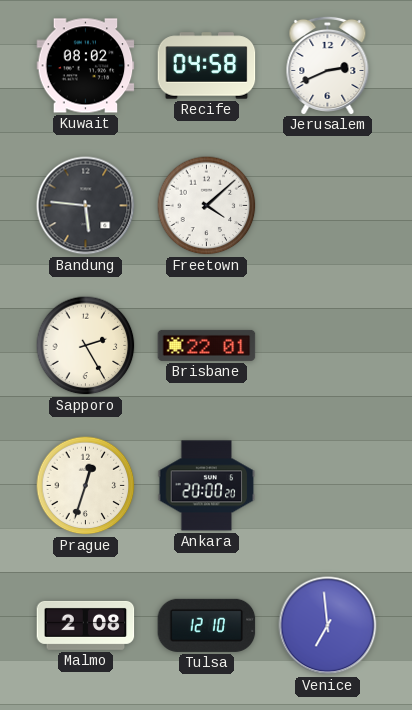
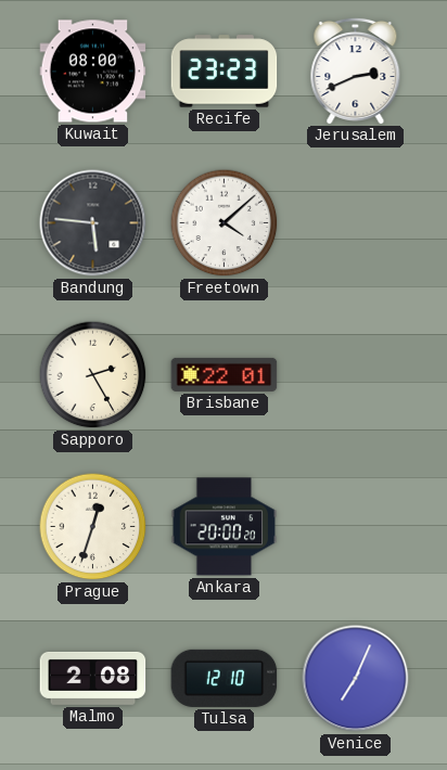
Kuwait: 08:02 -> 08:00 (93, 72)
Recife: 04:58 -> 23:23 (225, 72)
Venice: 6:59 -> 7:04 (356, 679)
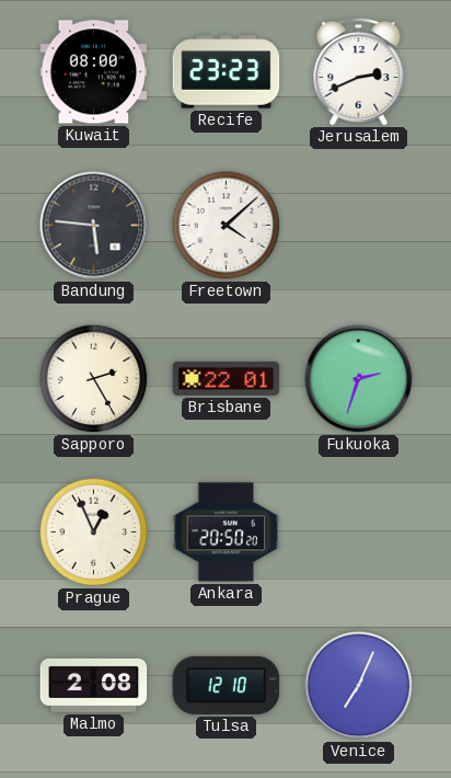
Fukuoka: none -> 2:33 (359, 379)
Prague: 12:33 -> 12:56 (94, 533)
Ankara: 20:00 -> 20:50 (227, 533)
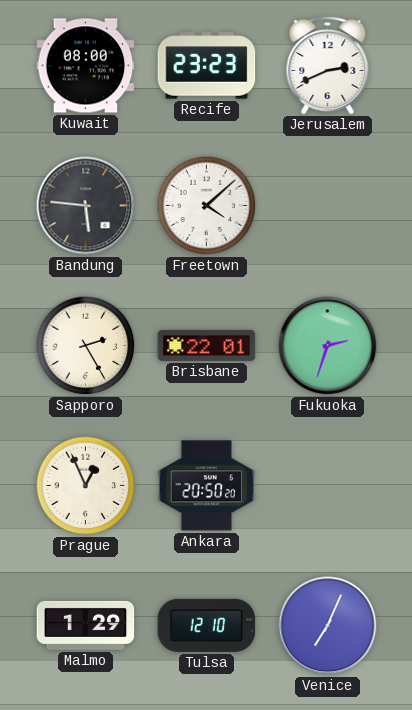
Malmo: 2:08 -> 1:29 (86, 625)
